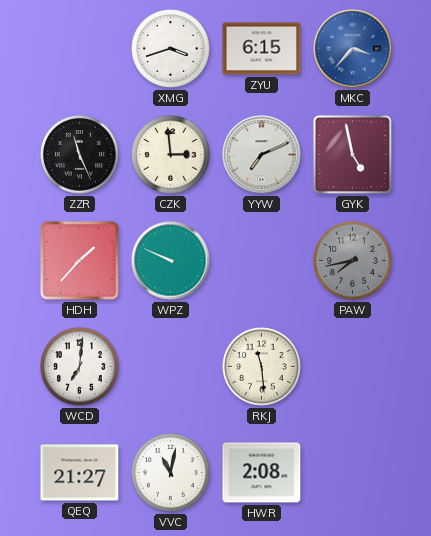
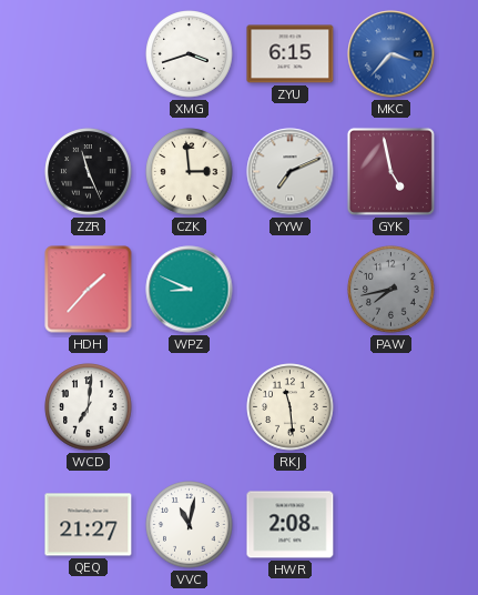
WPZ: 9:49 -> 8:49 (190, 290)
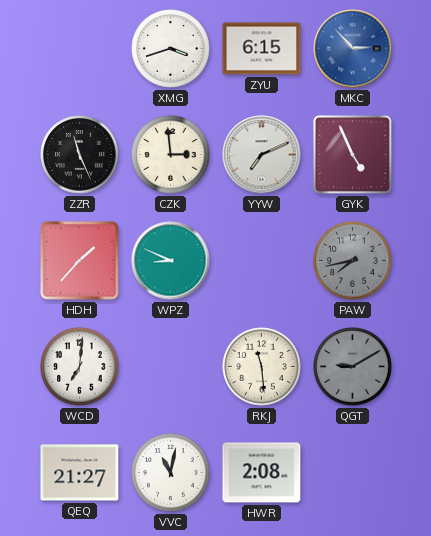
MKC: 3:37 -> 2:53 (353, 49)
GYK: 4:58 -> 4:56 (352, 154)
QGT: none -> 9:10 (353, 367)
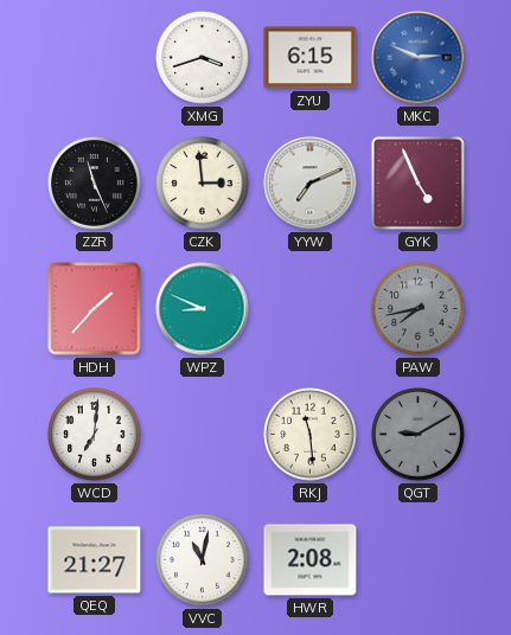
MKC: 2:53 -> 2:49 (419, 58)
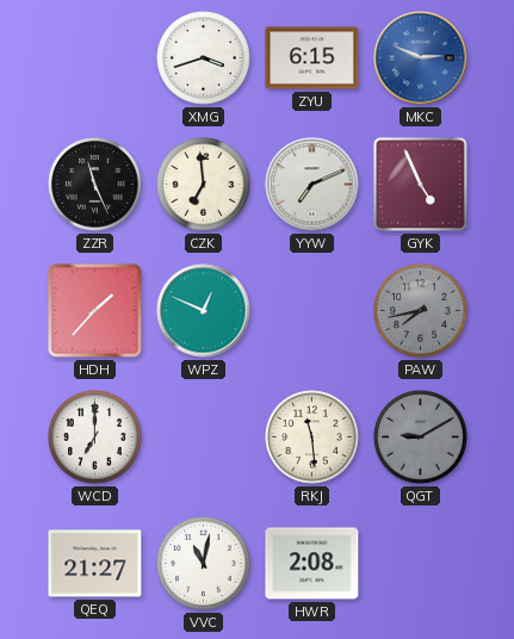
CZK: 2:59 -> 6:59 (204, 185)
WPZ: 8:49 -> 12:49 (204, 311)
WCD: 7:01 -> 7:00 (95, 438)
